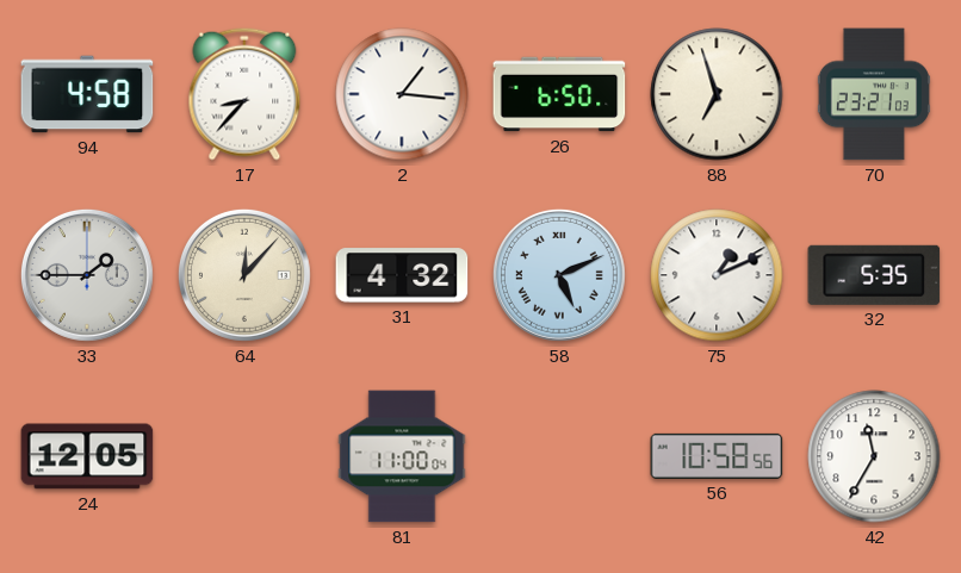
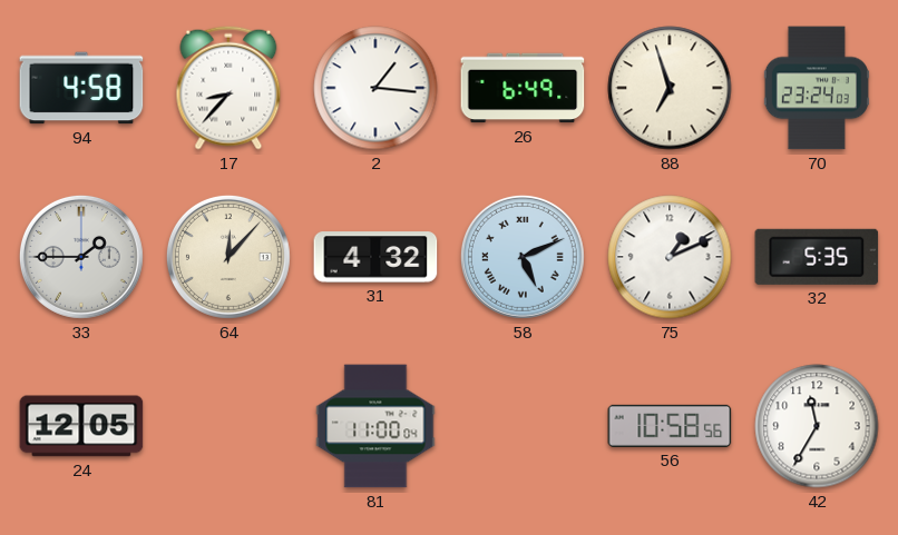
26: 6:50 -> 6:49 (523, 88)
70: 23:21 -> 23:24 (817, 88)
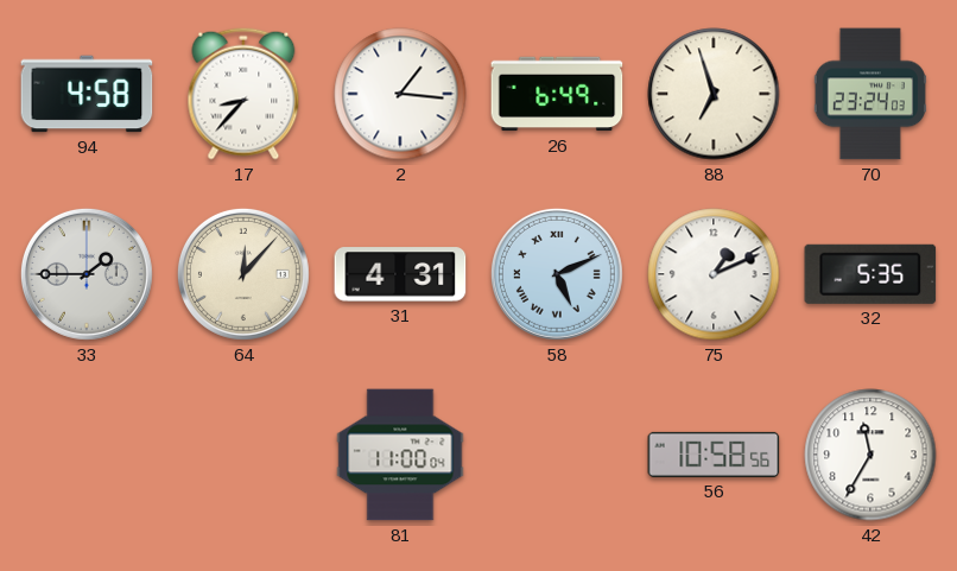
31: 4:32 -> 4:31 (400, 274)
24: 12:05 -> none (81, 426)
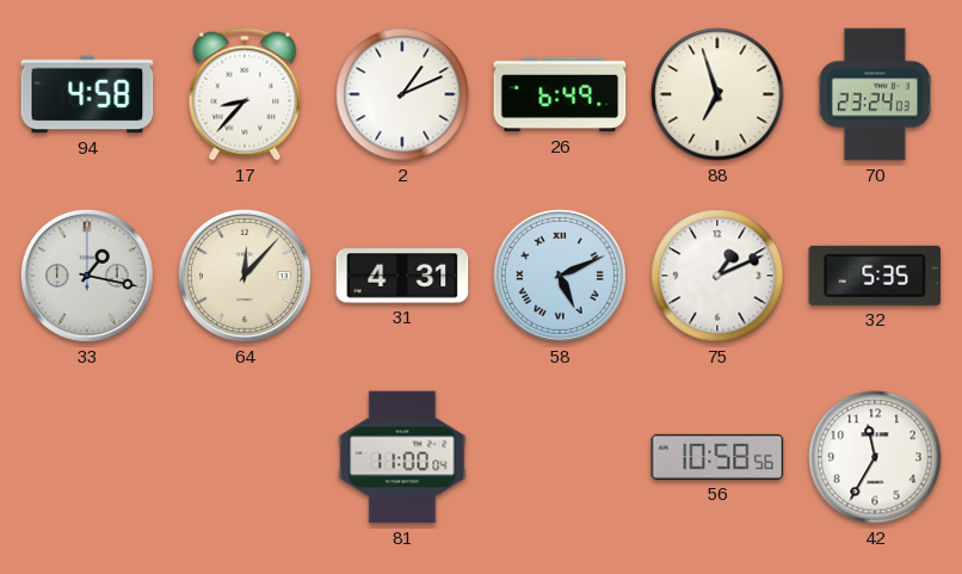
2: 1:16 -> 1:11 (402, 94)
33: 1:45 -> 1:17 (87, 276)
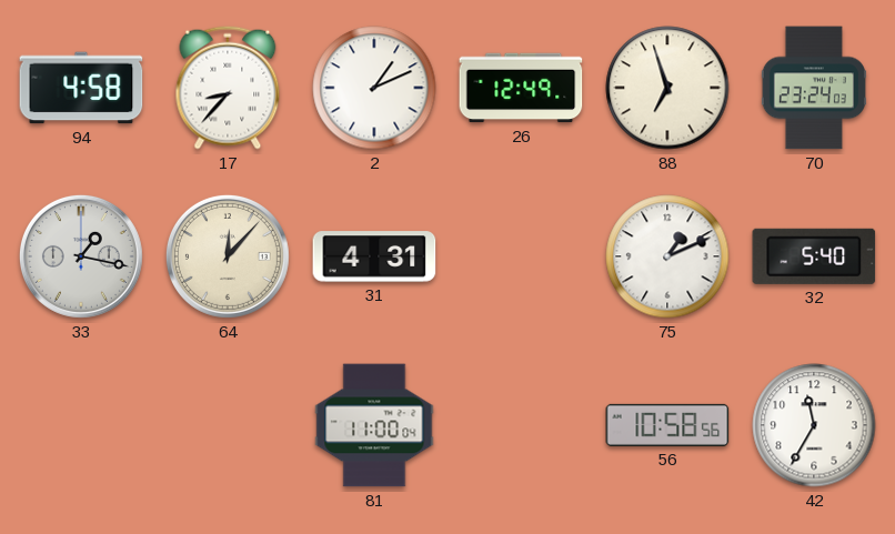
26: 6:49 -> 12:49 (521, 88)
58: 5:11 -> none (560, 276)
32: 5:35 -> 5:40 (814, 256)
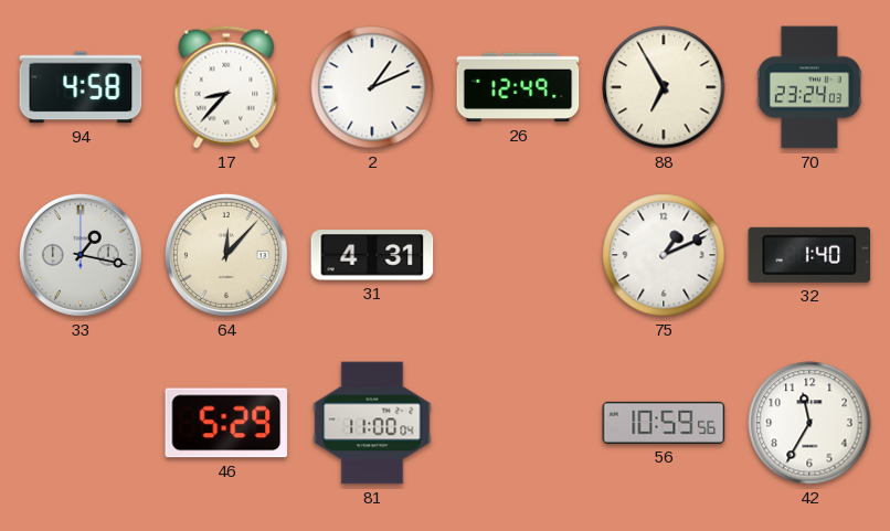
88: 6:57 -> 6:55 (664, 87)
32: 5:40 -> 1:40 (809, 255)
46: none -> 5:29 (226, 423)
56: 10:58 -> 10:59 (664, 423)
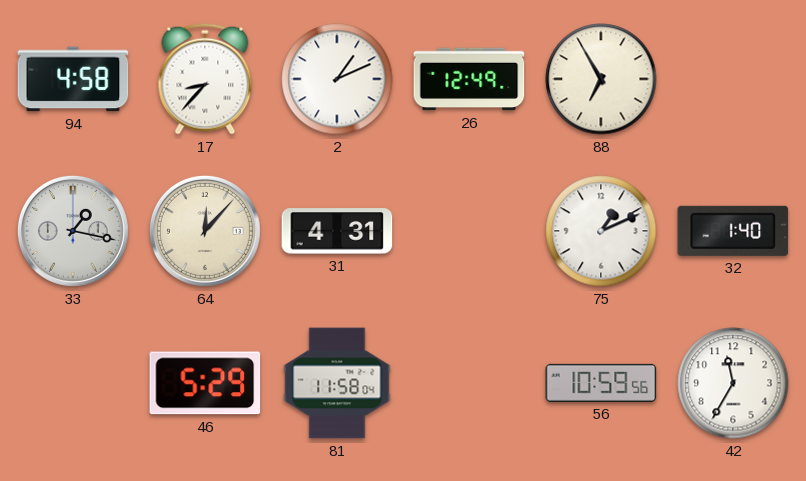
70: 23:24 -> none (809, 87)
81: 11:00 -> 11:58 (337, 383)
